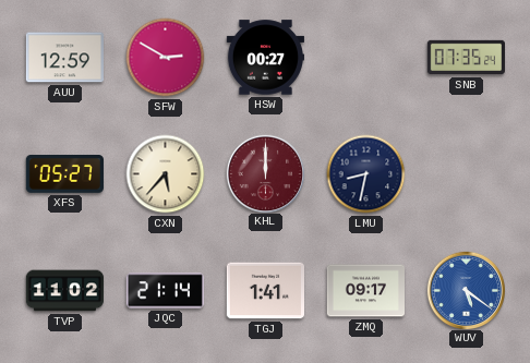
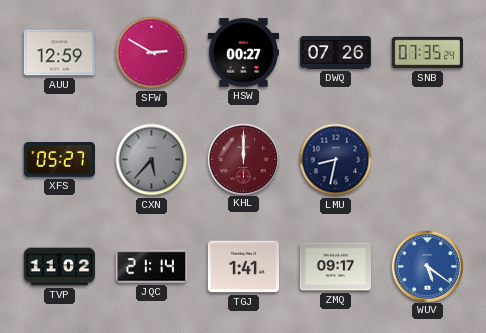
DWQ: none -> 07:26 (335, 53)
CXN dial: cream -> grey (152, 160)
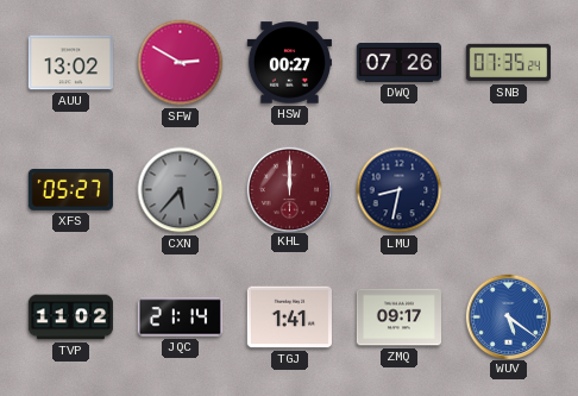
AUU: 12:59 -> 13:02 (70, 63)
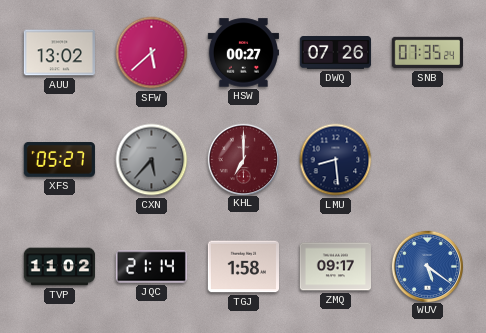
SFW: 2:50 -> 5:38 (152, 53)
KHL: 12:00 -> 7:00 (243, 159)
LMU: 8:32 -> 8:29 (336, 160)
TGJ: 1:41 -> 1:58 (243, 267)
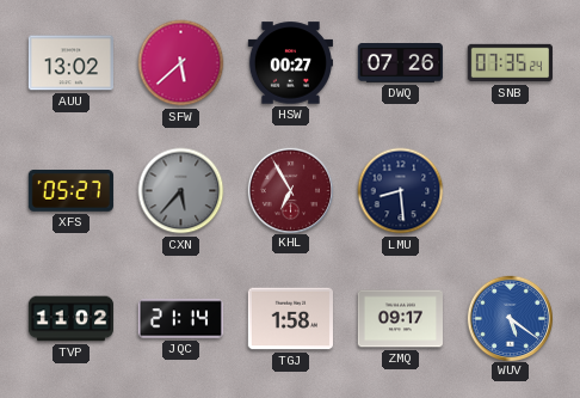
KHL: 7:00 -> 6:55 (290, 190)
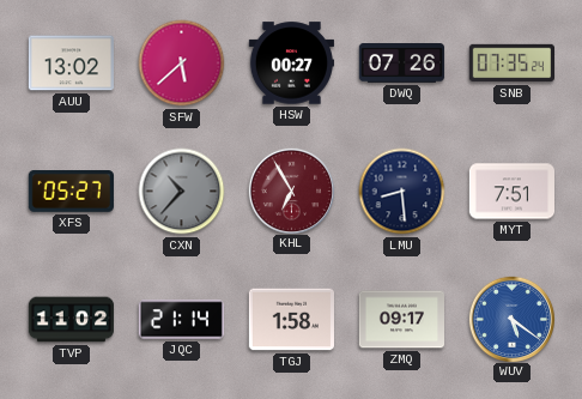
CXN: 5:37 -> 10:37 (182, 192)
MYT: none -> 7:51 (511, 192)
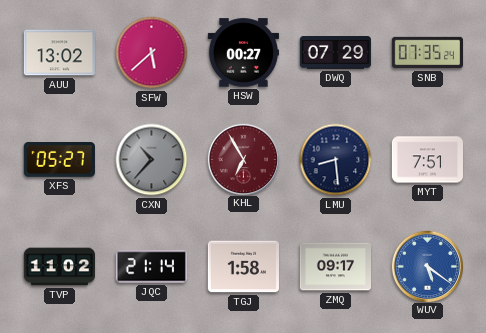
DWQ: 07:26 -> 07:29 (335, 53)
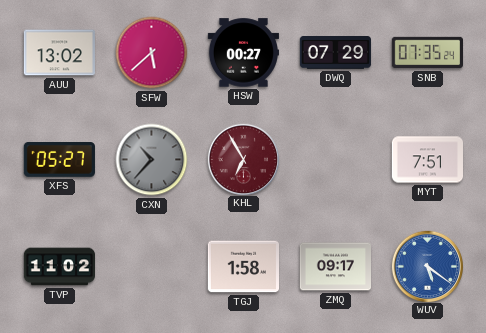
LMU: 8:29 -> none (336, 160)
JQC: 21:14 -> none (151, 267)
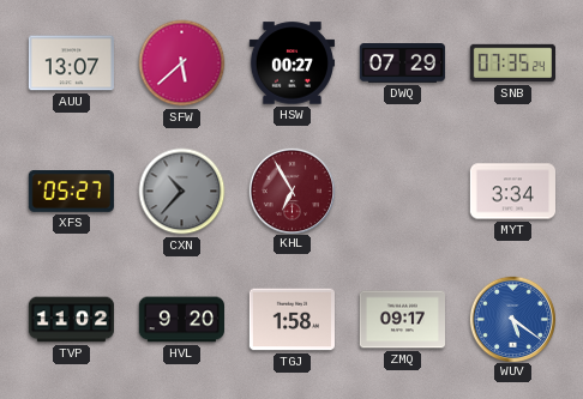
AUU: 13:02 -> 13:07 (71, 64)
MYT: 7:51 -> 3:34 (512, 192)
HVL: none -> 9:20 (181, 320)
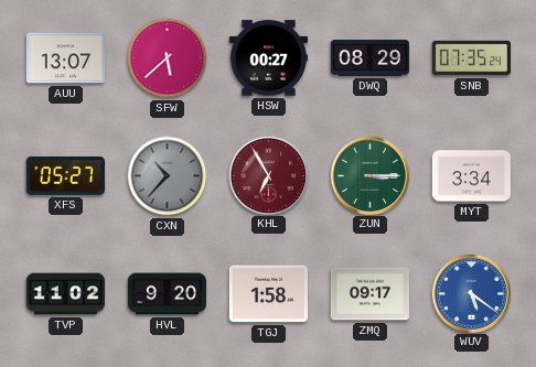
DWQ: 07:29 -> 08:29 (369, 58)
ZUN: none -> 3:15 (369, 175)
